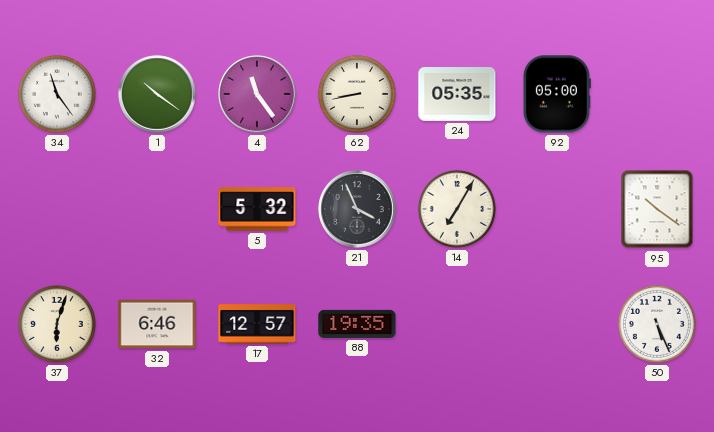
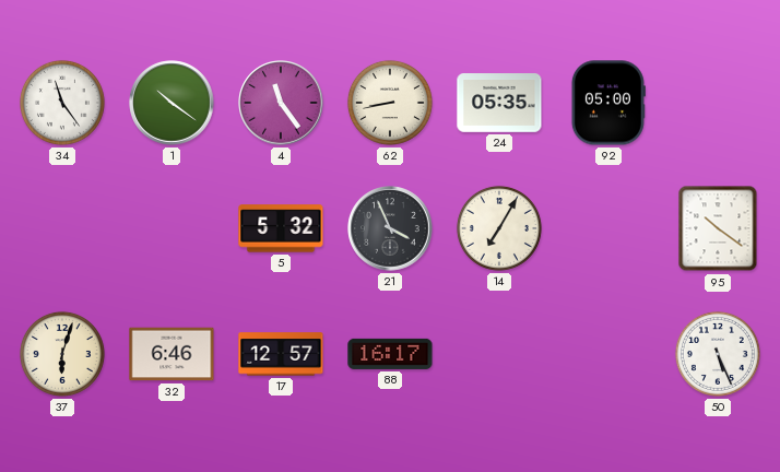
88: 19:35 -> 16:17 (390, 354)
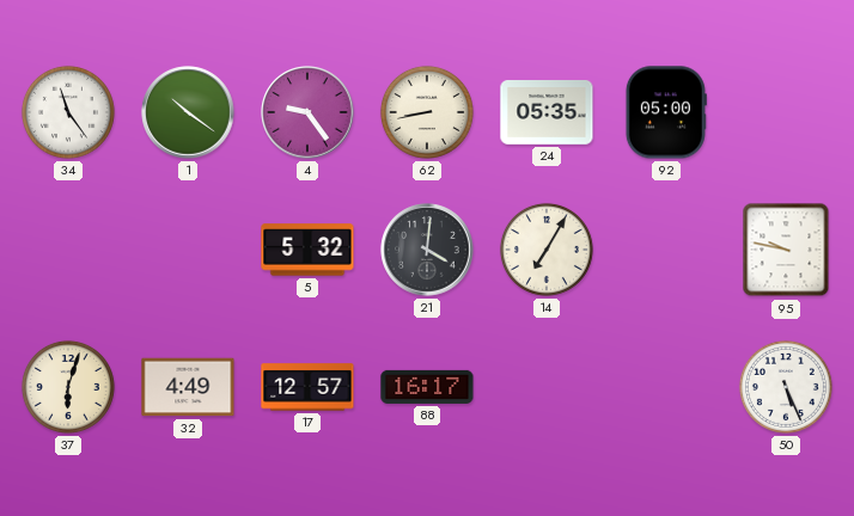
4: 11:24 -> 9:24 (307, 112)
21: 3:56 -> 4:01 (427, 250)
95: 10:21 -> 9:47 (786, 250)
32: 6:46 -> 4:49 (188, 387)
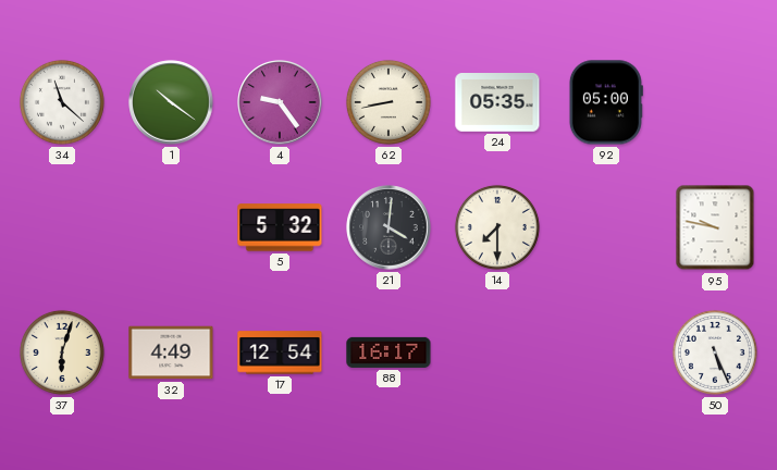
34: 11:24 -> 11:22 (62, 102)
14: 7:05 -> 7:30 (497, 227)
17: 12:57 -> 12:54 (280, 352)
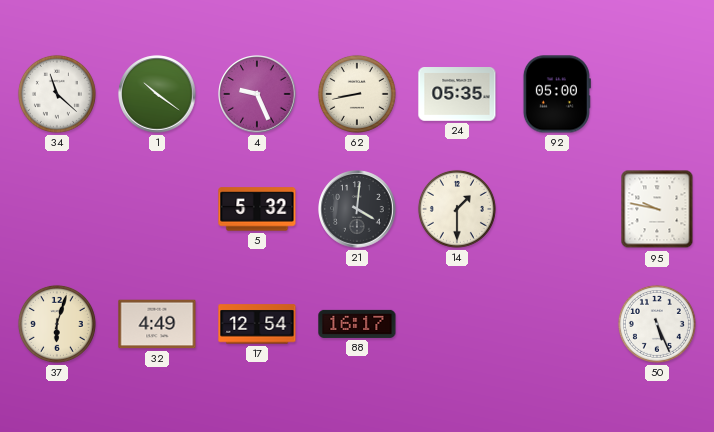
4: 9:24 -> 9:26 (257, 94)
14: 7:30 -> 1:30 (457, 209)
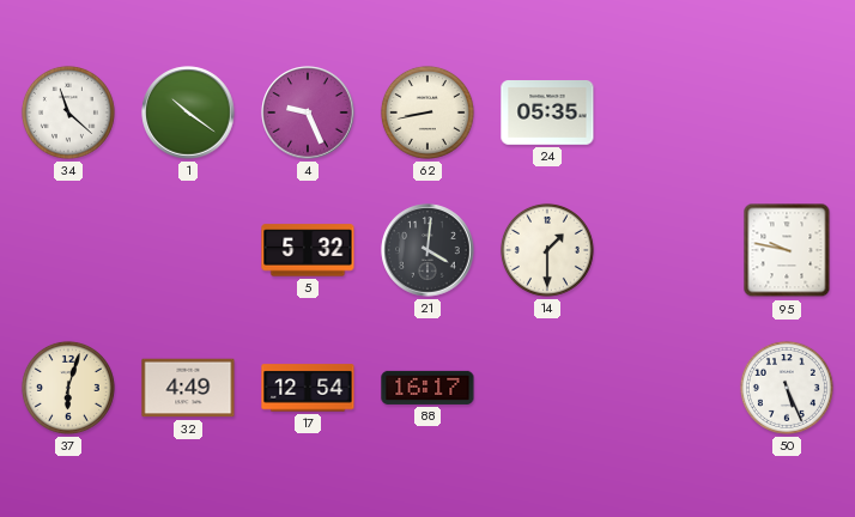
92: 05:00 -> none (557, 94)
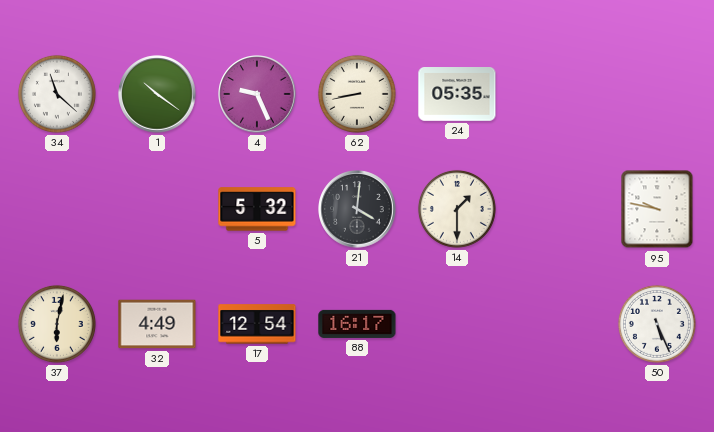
37: 6:03 -> 6:02 (57, 324)
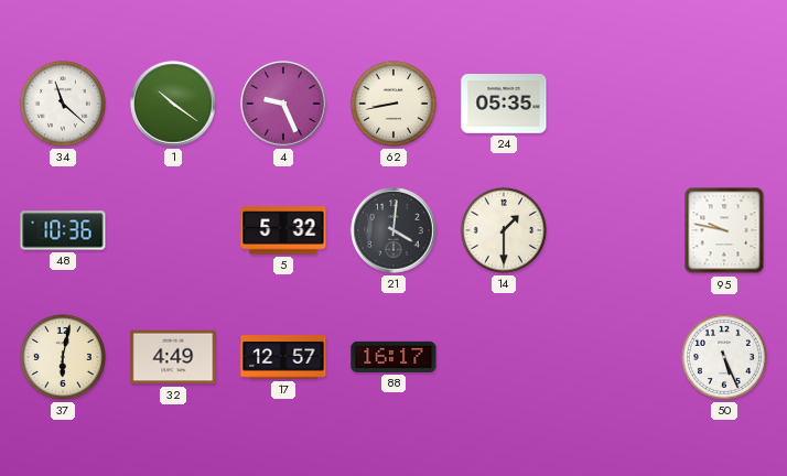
48: none -> 10:36 (63, 230)
17: 12:54 -> 12:57 (283, 357)
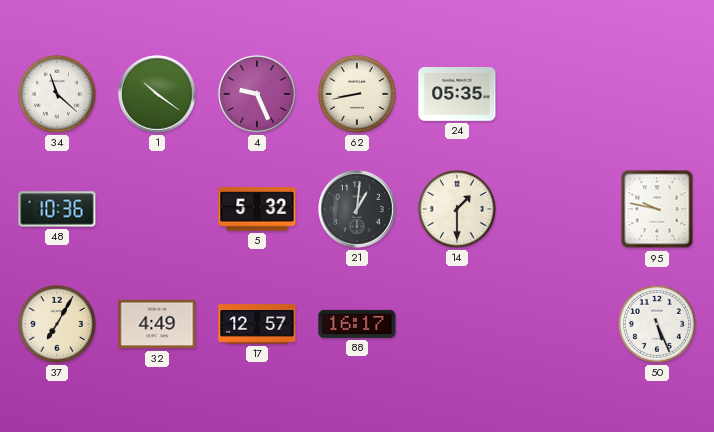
21: 4:01 -> 1:01 (357, 209)
37: 6:02 -> 7:05 (57, 324)
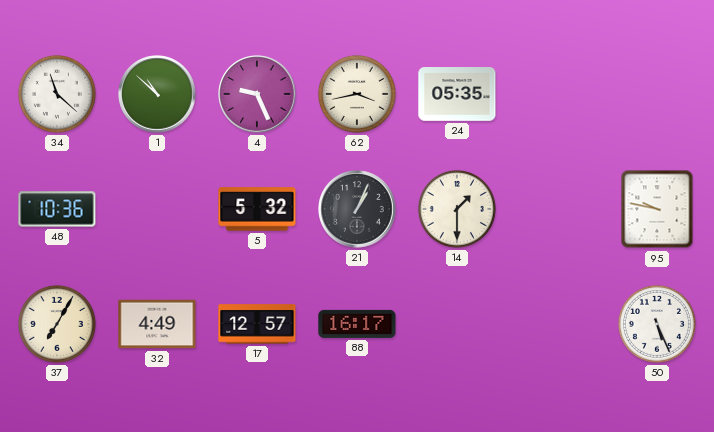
1: 10:21 -> 10:52 (157, 94)
62: 8:43 -> 3:43 (357, 94)
21: 1:01 -> 1:04 (357, 209)
